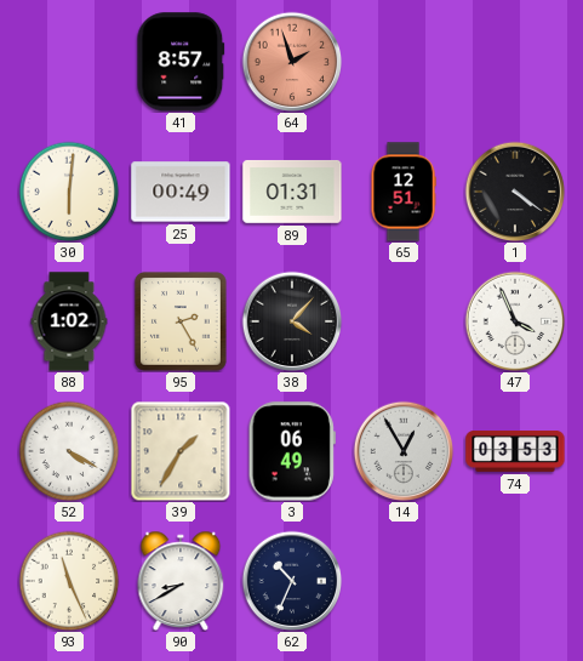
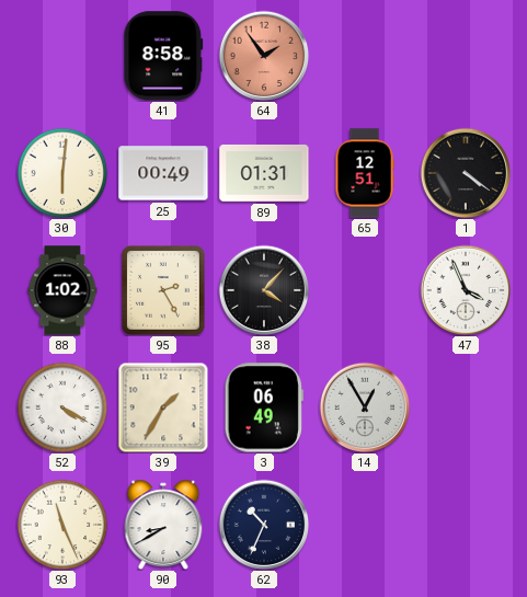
41: 8:57 -> 8:58 (163, 56)
64: 1:57 -> 1:54 (264, 56)
74: 03:53 -> none (515, 452)
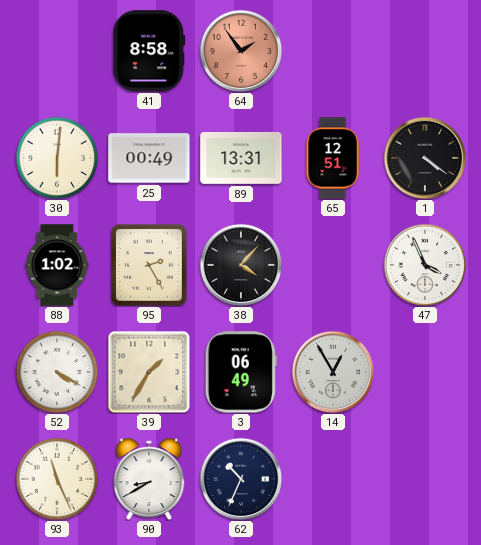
89: 01:31 -> 13:31 (241, 158)
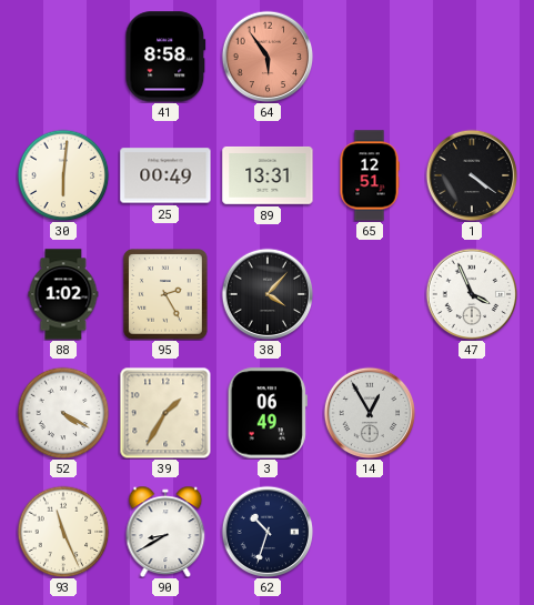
64: 1:54 -> 5:54 (268, 57)
62: 10:34 -> 10:33 (268, 532)
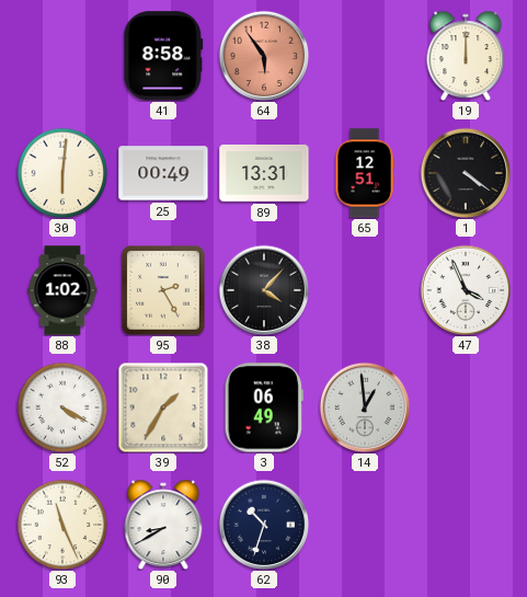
19: none -> 12:00 (466, 55)
14: 12:55 -> 12:59 (365, 407)
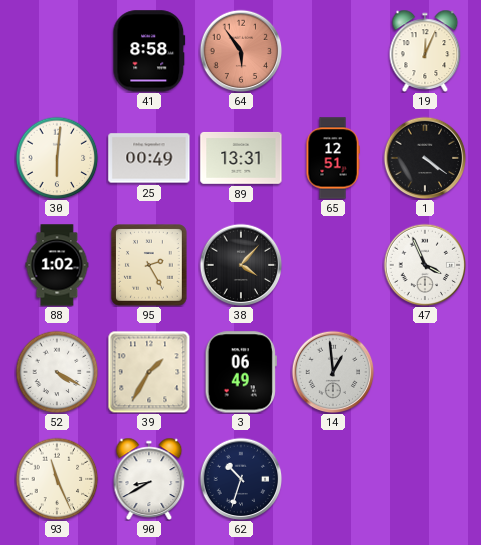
19: 12:00 -> 12:04 (425, 50)
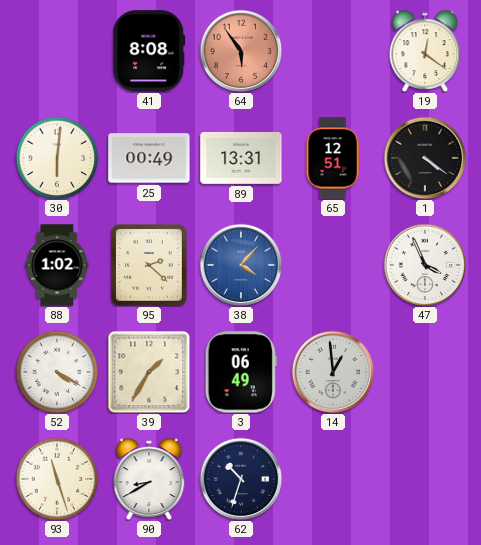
41: 8:58 -> 8:08 (149, 51)
19: 12:04 -> 12:21 (425, 50)
95: 2:25 -> 2:22 (149, 265)
38 dial: black -> blue (241, 265)
93: 11:26 -> 11:27 (57, 479)
